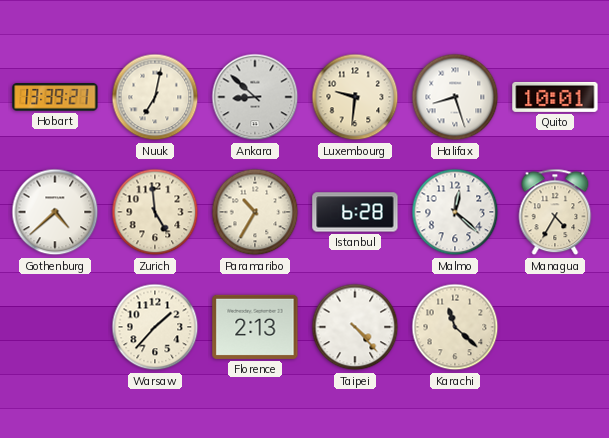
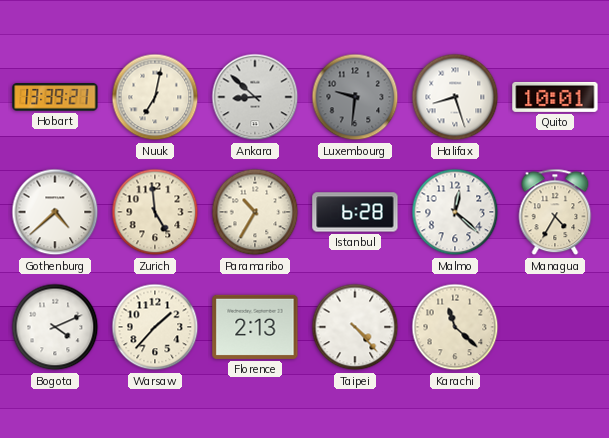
Luxembourg dial: cream -> grey (355, 97)
Bogota: none -> 4:11 (55, 327)
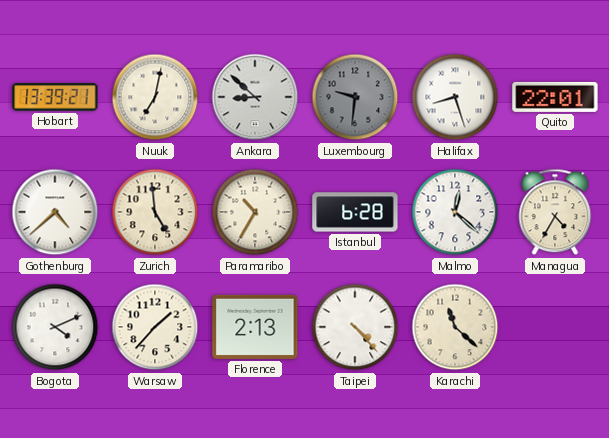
Quito: 10:01 -> 22:01 (555, 97)
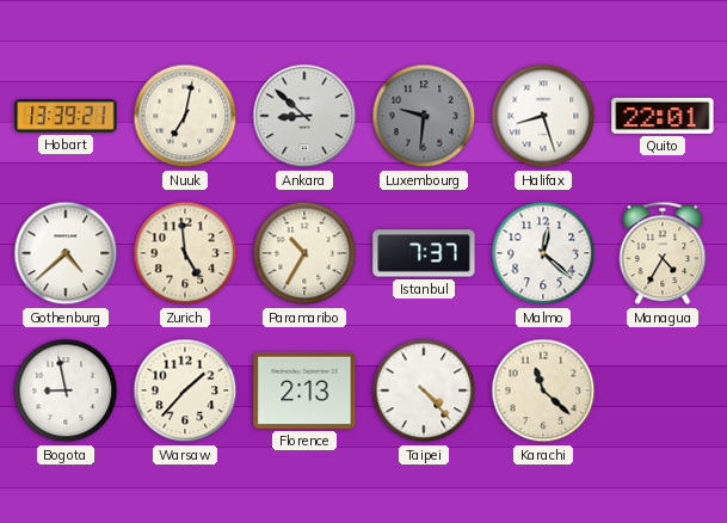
Istanbul: 6:28 -> 7:37 (424, 253)
Bogota: 4:11 -> 8:58 (66, 390)
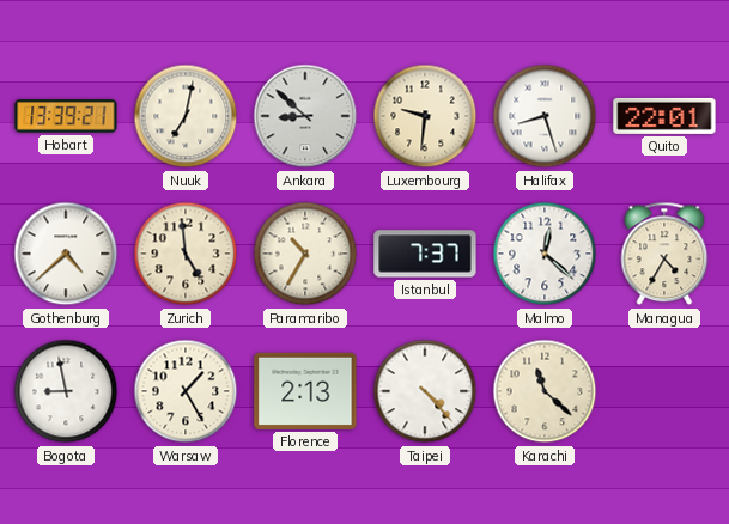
Luxembourg dial: grey -> cream (425, 116)
Warsaw: 1:37 -> 1:25 (186, 391)
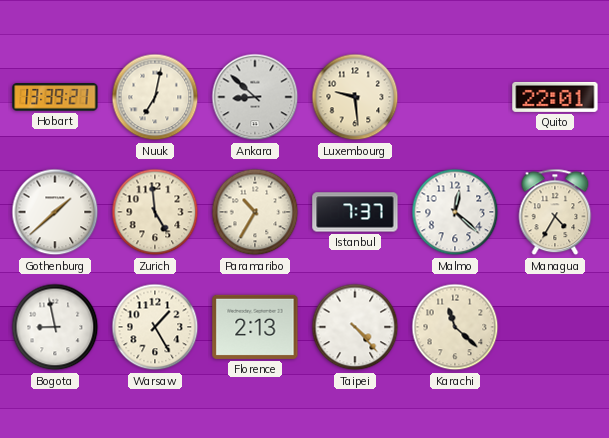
Luxembourg: 9:31 -> 9:29 (355, 97)
Halifax: 8:27 -> none (545, 116)
Gothenburg: 4:38 -> 1:38 (55, 212)
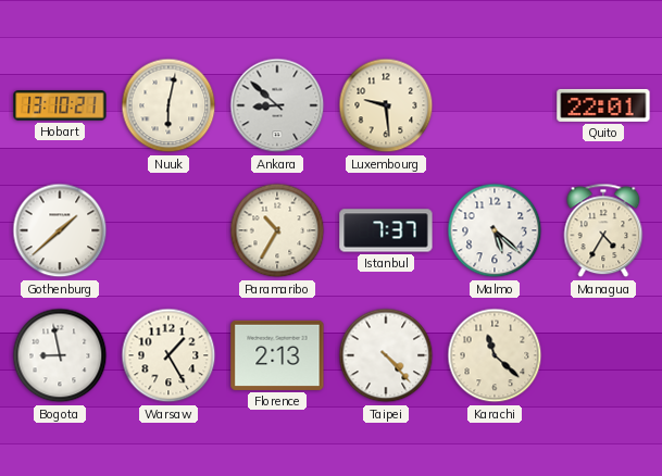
Hobart: 13:39 -> 13:10 (60, 105)
Nuuk: 7:02 -> 6:02 (168, 105)
Zurich: 4:59 -> none (155, 212)
Malmo: 12:22 -> 5:22 (495, 230)
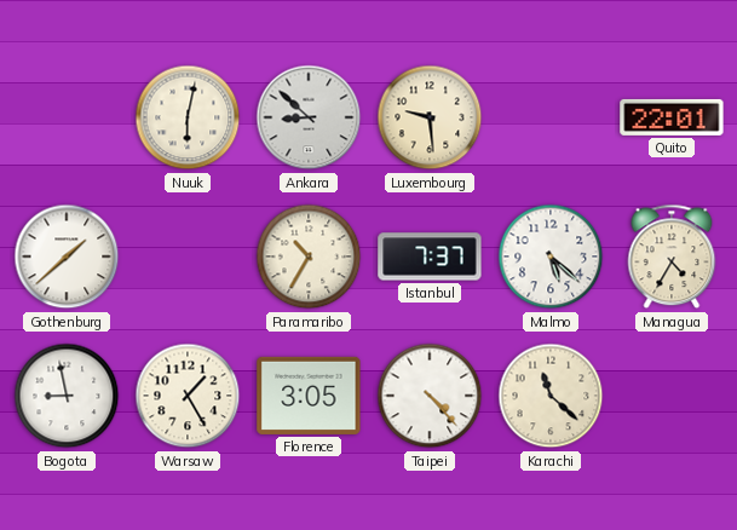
Hobart: 13:10 -> none (60, 105)
Florence: 2:13 -> 3:05 (309, 396)
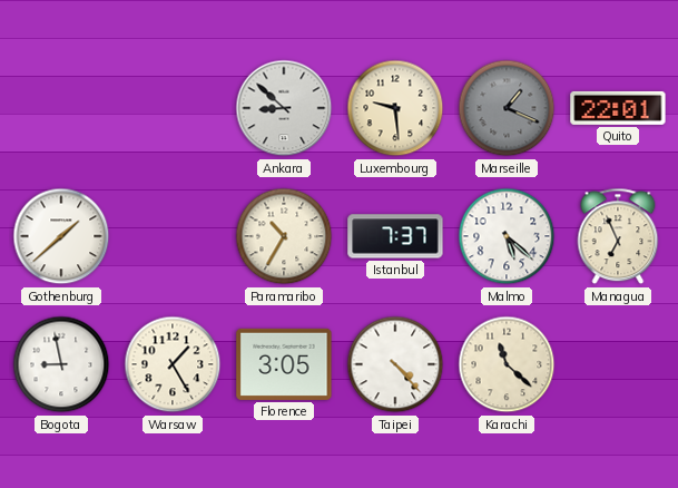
Nuuk: 6:02 -> none (188, 117)
Marseille: none -> 1:19 (507, 108)
Managua: 4:35 -> 6:56 (618, 236)
